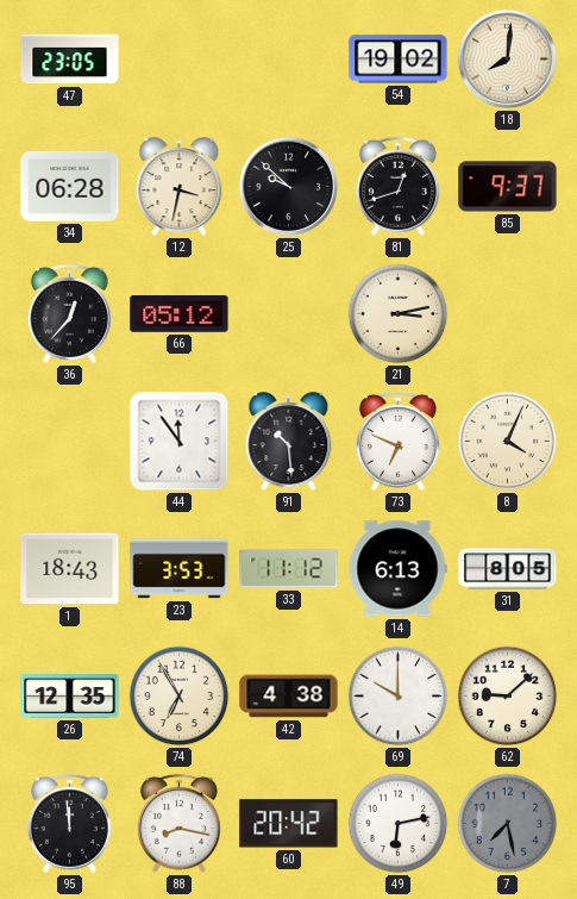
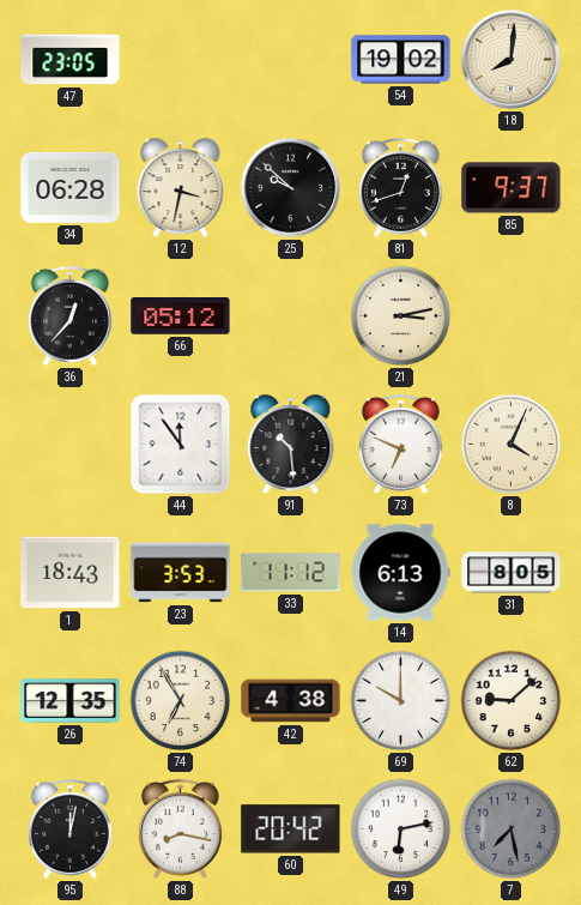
95: 11:59 -> 12:02 (69, 828)
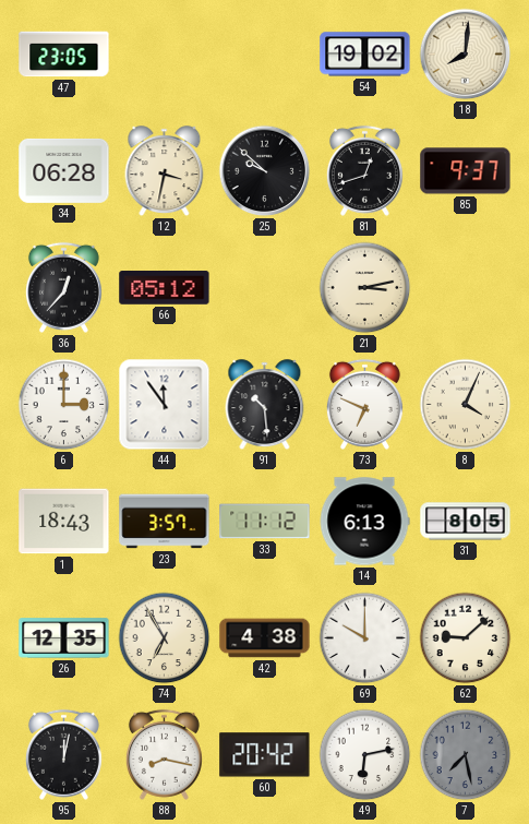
6: none -> 3:00 (64, 405)
23: 3:53 -> 3:57 (165, 522)
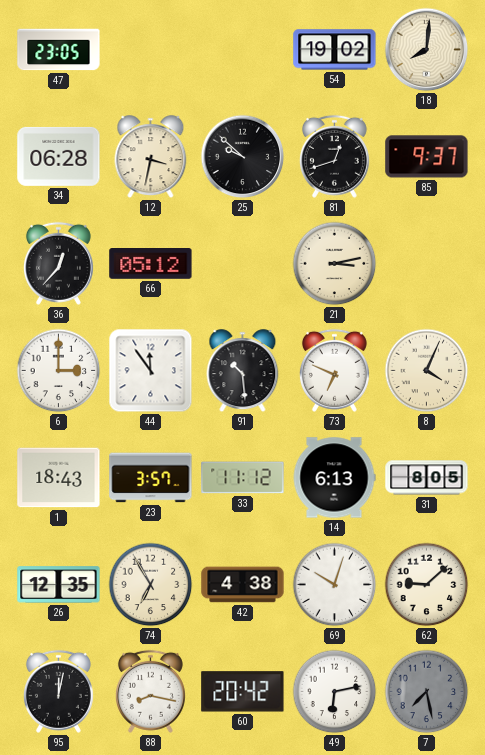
69: 10:00 -> 10:03 (335, 585)
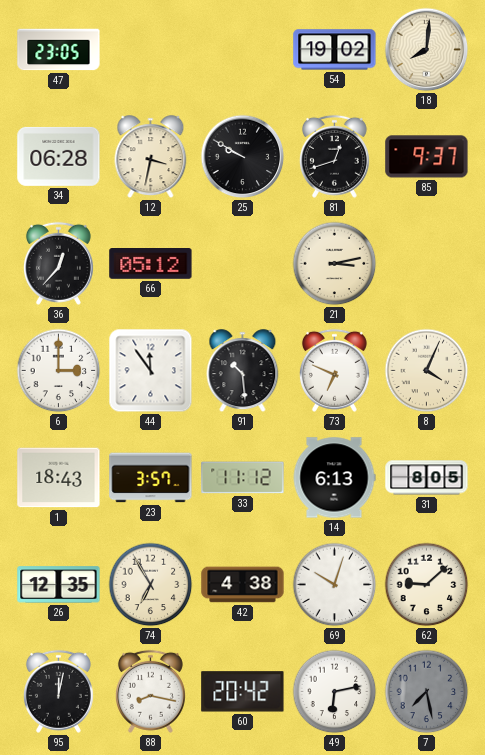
25: 9:52 -> 9:50 (243, 157)
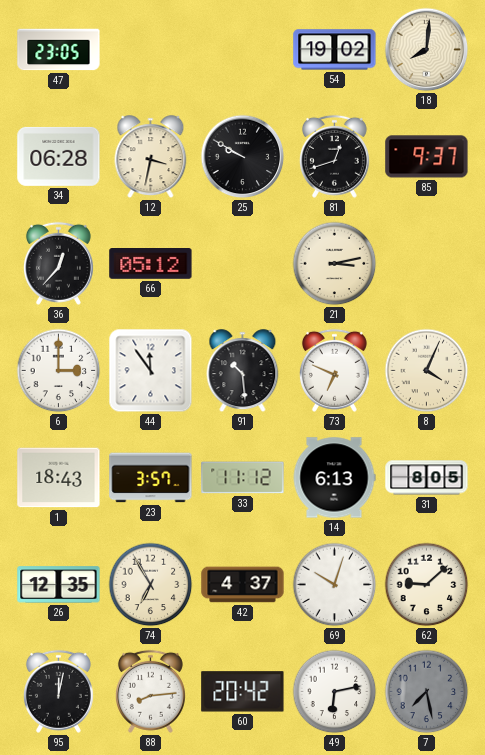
42: 4:38 -> 4:37 (243, 585)
88: 8:17 -> 8:14 (150, 691)
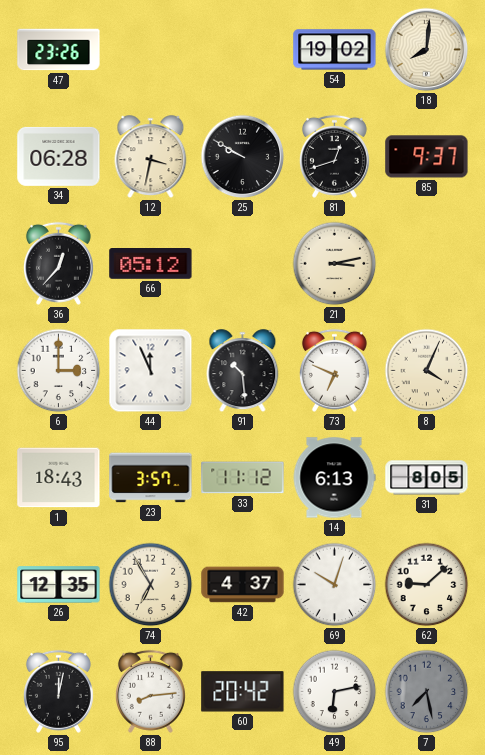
47: 23:05 -> 23:26 (59, 50)
44: 11:54 -> 11:56 (151, 371)
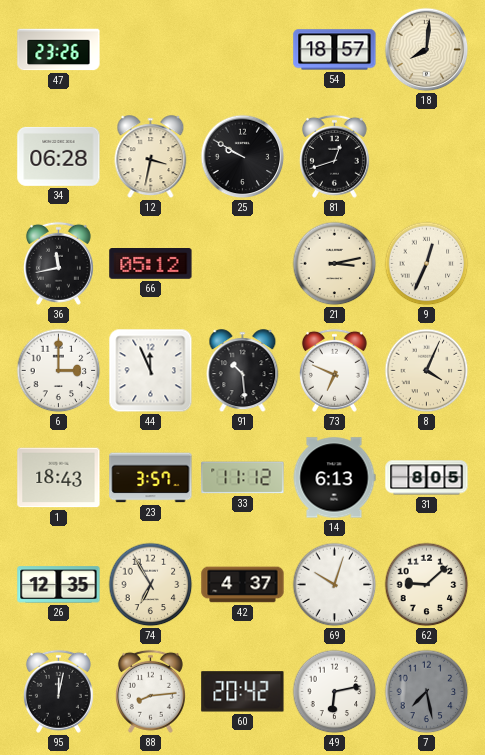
54: 19:02 -> 18:57 (335, 50)
85: 9:37 -> none (427, 157)
36: 12:37 -> 11:43 (58, 263)
9: none -> 12:34 (427, 264)
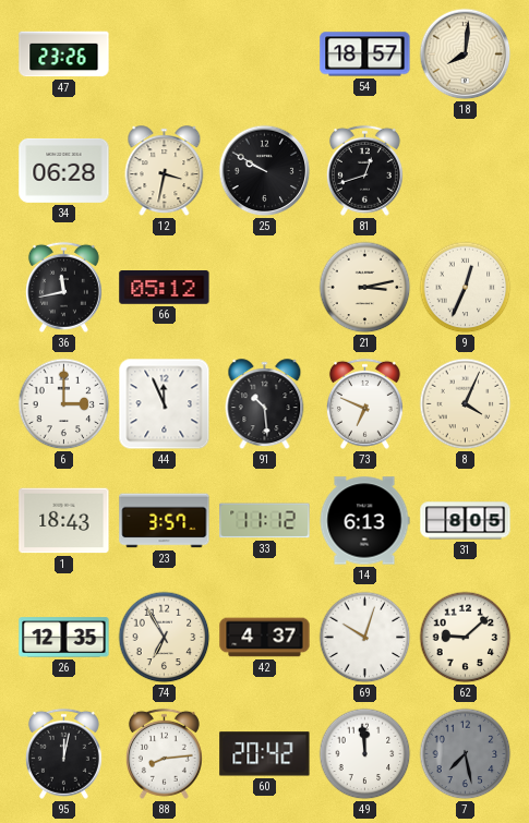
49: 6:13 -> 11:59 (365, 754)
